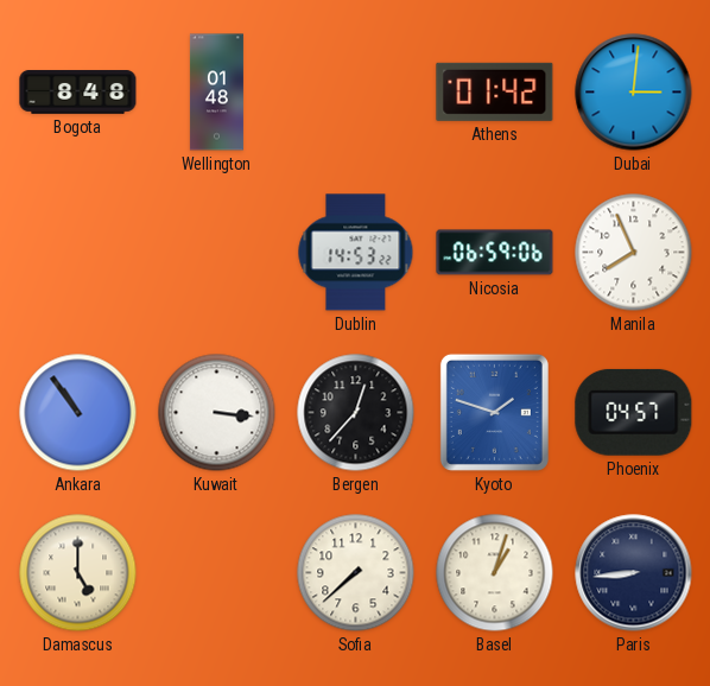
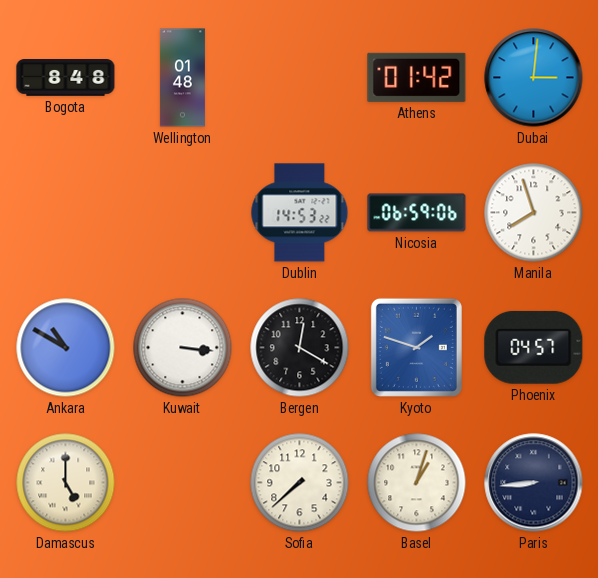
Manila: 7:56 -> 7:57 (534, 213)
Ankara: 10:54 -> 10:50 (66, 348)
Bergen: 12:37 -> 12:20 (300, 348)
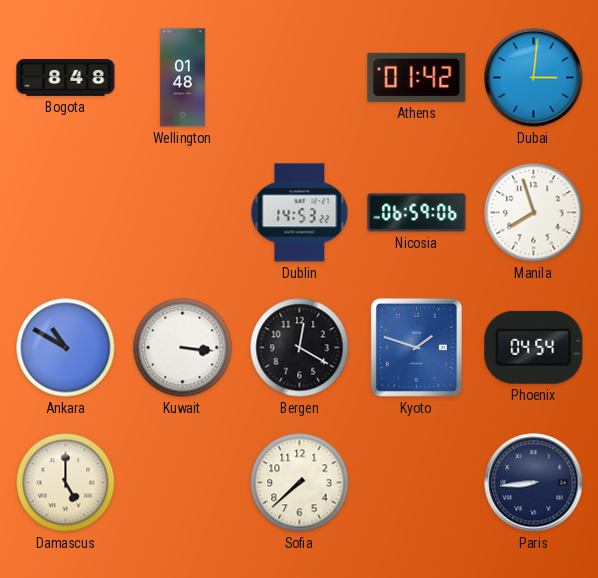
Phoenix: 04:57 -> 04:54 (534, 347)
Basel: 1:03 -> none (417, 483)
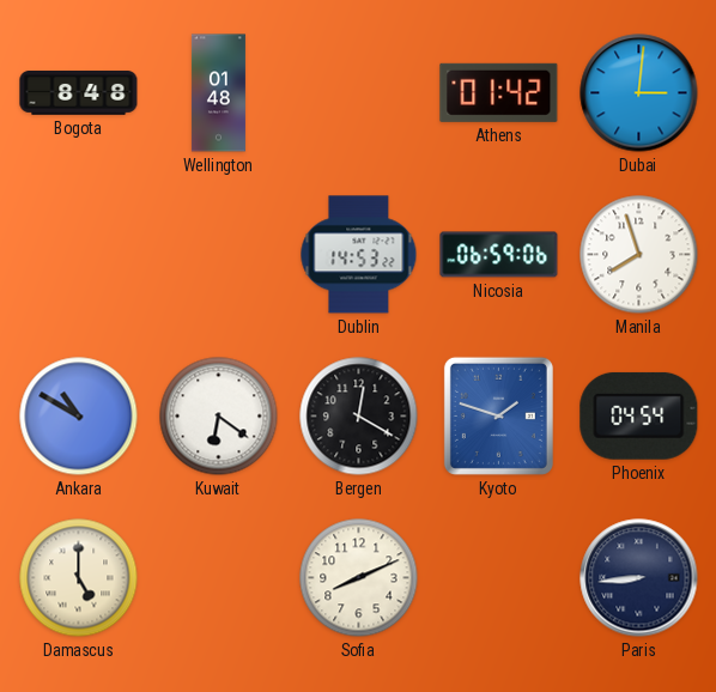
Kuwait: 3:16 -> 6:21 (219, 417)
Sofia: 7:38 -> 8:11 (359, 578)
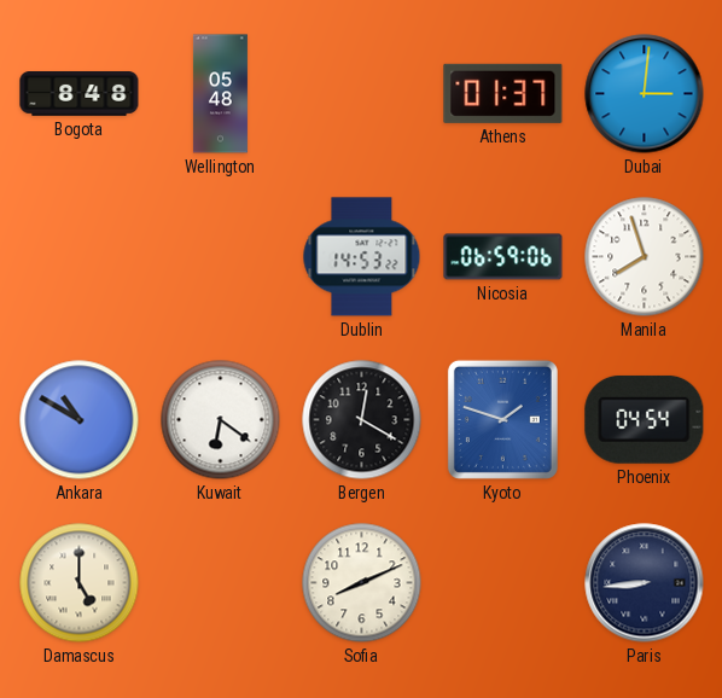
Wellington: 01:48 -> 05:48 (220, 94)
Athens: 01:42 -> 01:37 (503, 93)
